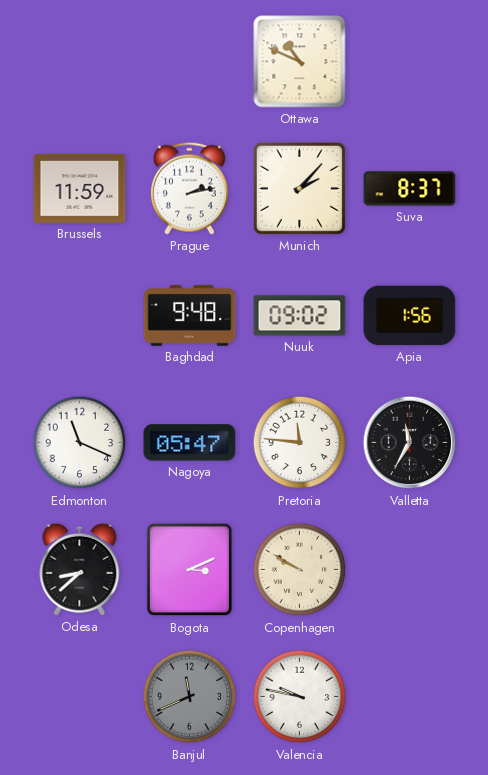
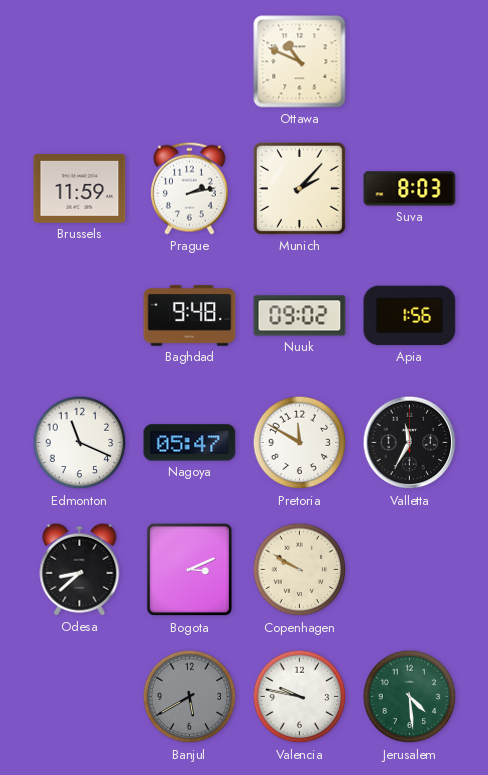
Suva: 8:37 -> 8:03 (410, 189)
Pretoria: 11:46 -> 11:50 (300, 443)
Banjul: 11:41 -> 5:40 (190, 697)
Jerusalem: none -> 4:29 (410, 697)
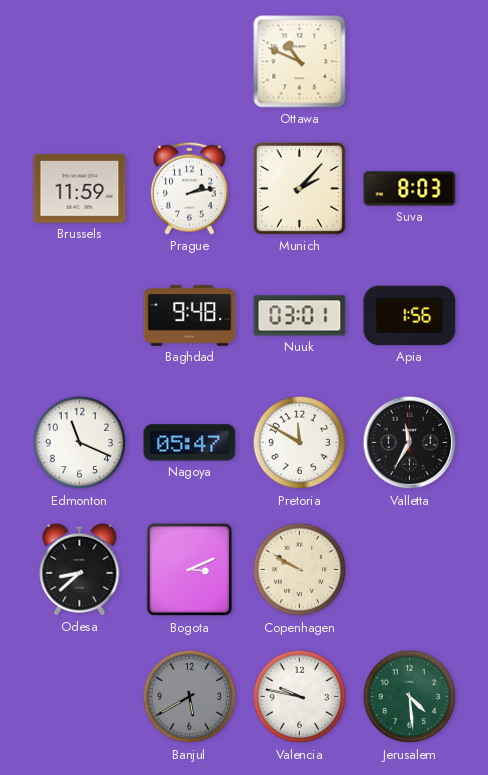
Nuuk: 09:02 -> 03:01 (300, 316)
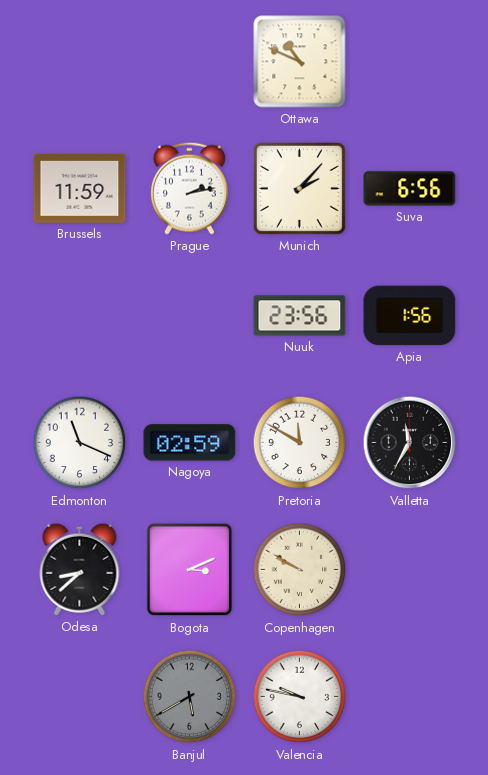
Suva: 8:03 -> 6:56 (410, 189)
Baghdad: 9:48 -> none (190, 316)
Nuuk: 03:01 -> 23:56 (300, 316)
Nagoya: 05:47 -> 02:59 (190, 443)
Jerusalem: 4:29 -> none (410, 697)
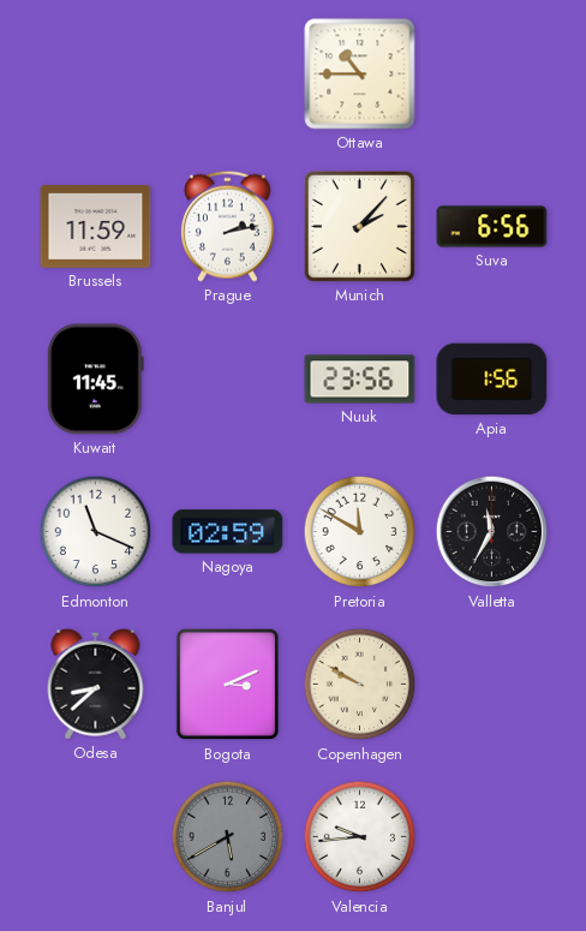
Ottawa: 10:49 -> 10:45 (360, 74)
Kuwait: none -> 11:45 (95, 380)
Valencia: 9:47 -> 9:44 (360, 837)
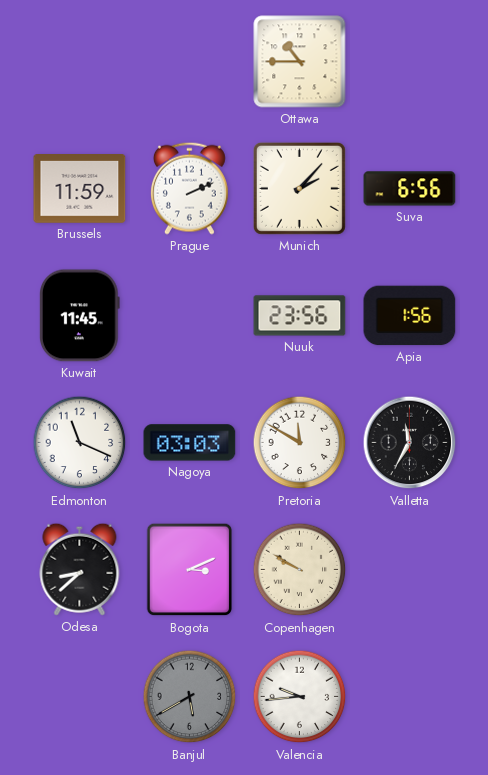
Prague: 2:13 -> 2:11 (189, 188)
Nagoya: 02:59 -> 03:03 (190, 443)
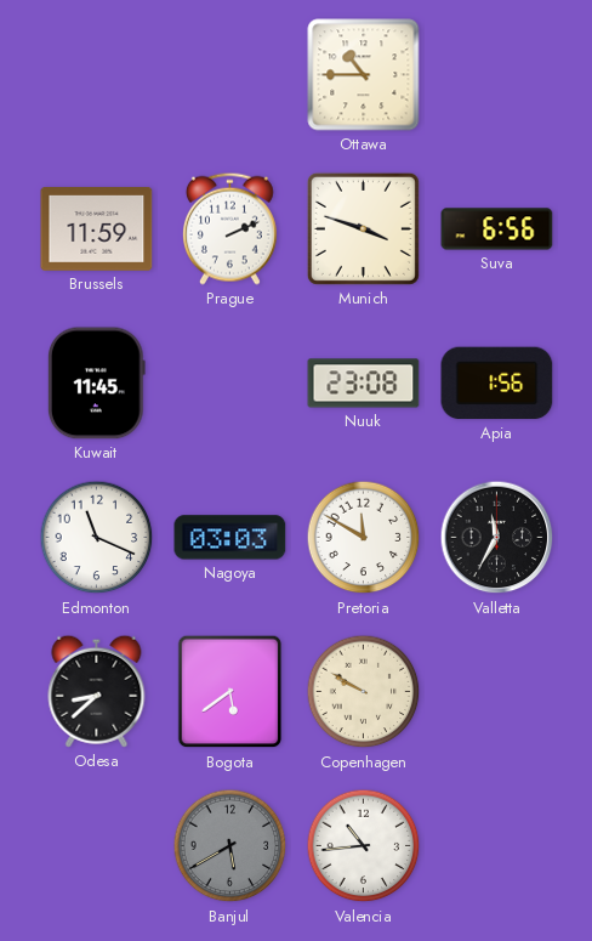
Munich: 2:07 -> 3:48 (363, 228)
Nuuk: 23:56 -> 23:08 (364, 384)
Bogota: 3:11 -> 5:39 (230, 692)
Valencia: 9:44 -> 10:44 (364, 846)
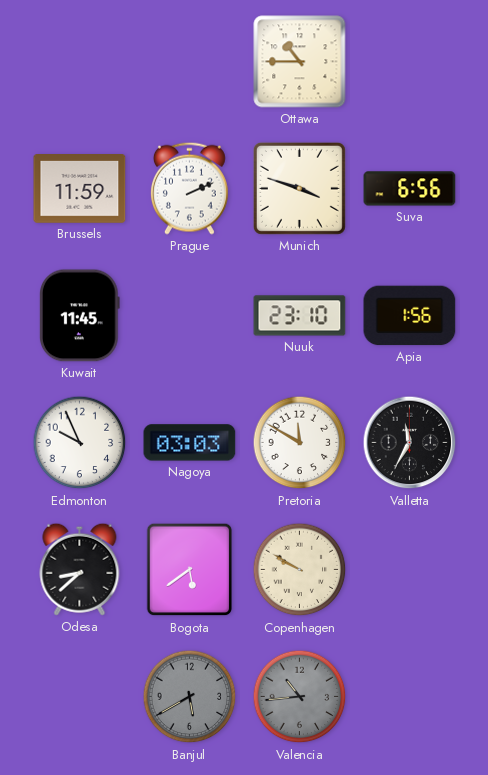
Nuuk: 23:08 -> 23:10 (300, 316)
Edmonton: 11:19 -> 9:56 (80, 443)
Valencia dial: white -> grey (300, 697)
